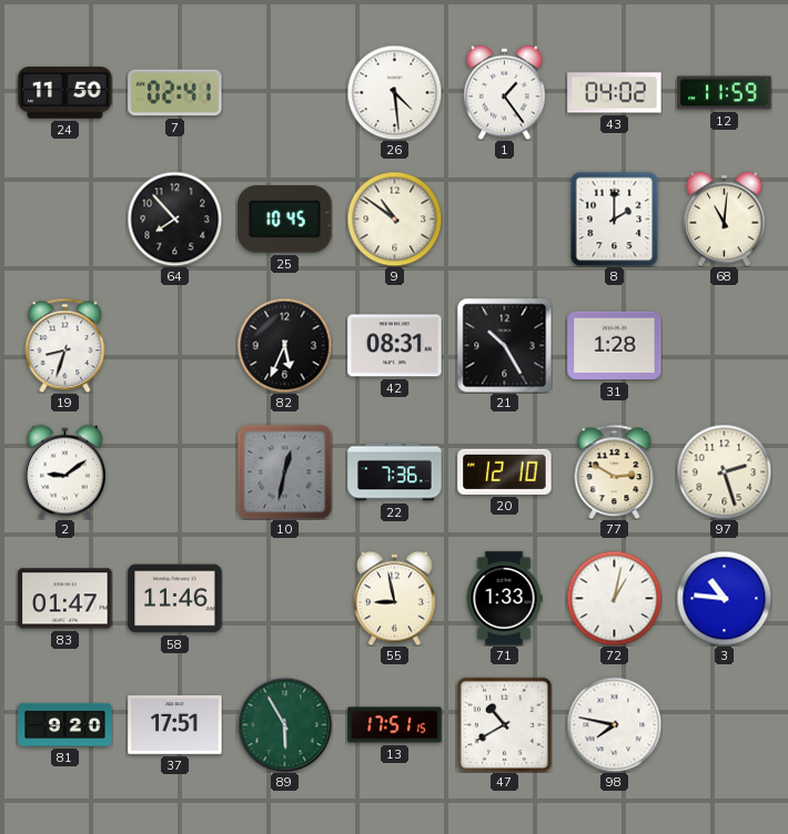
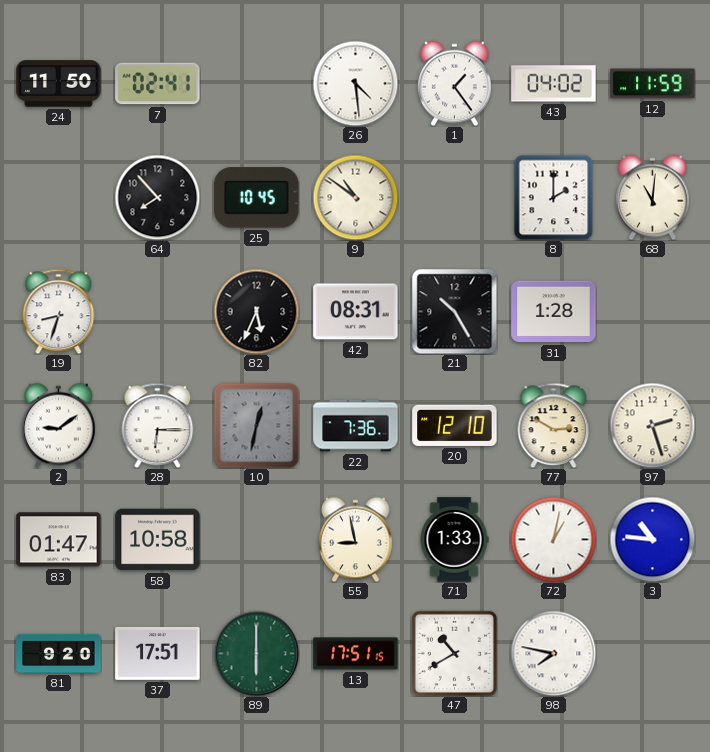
28: none -> 6:15 (158, 425)
58: 11:46 -> 10:58 (158, 540)
89: 5:55 -> 6:00 (256, 653)
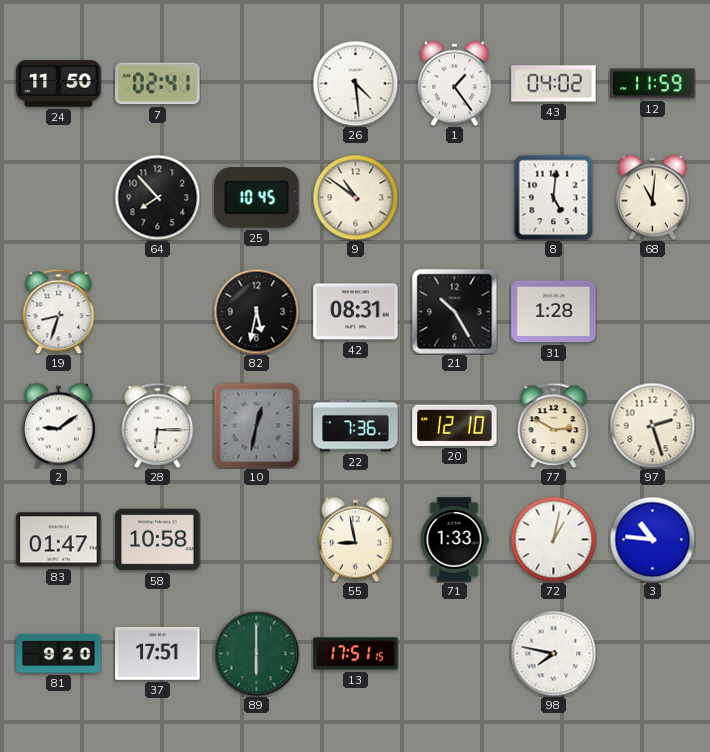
8: 2:00 -> 5:01 (554, 197)
82: 5:34 -> 5:32 (256, 311)
47: 10:40 -> none (454, 653)
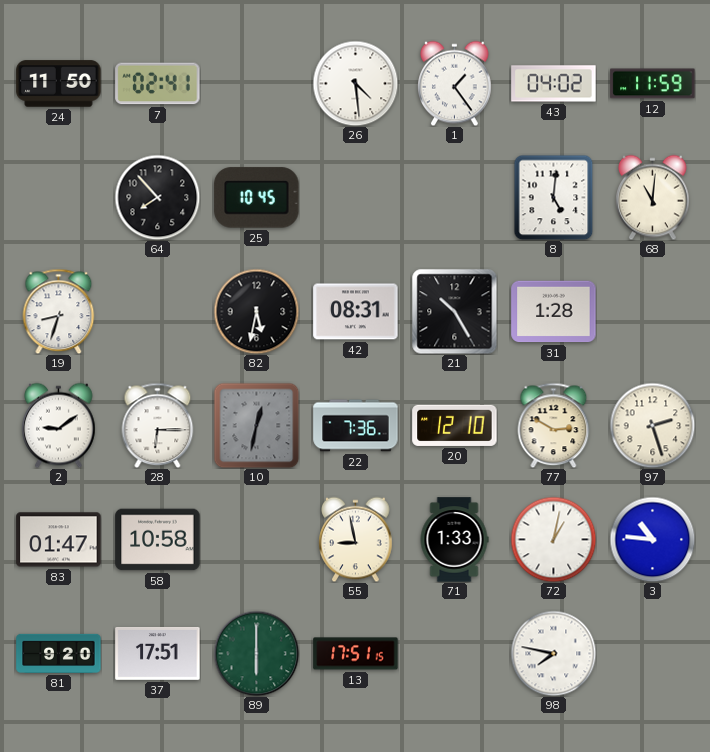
9: 10:51 -> none (355, 197)
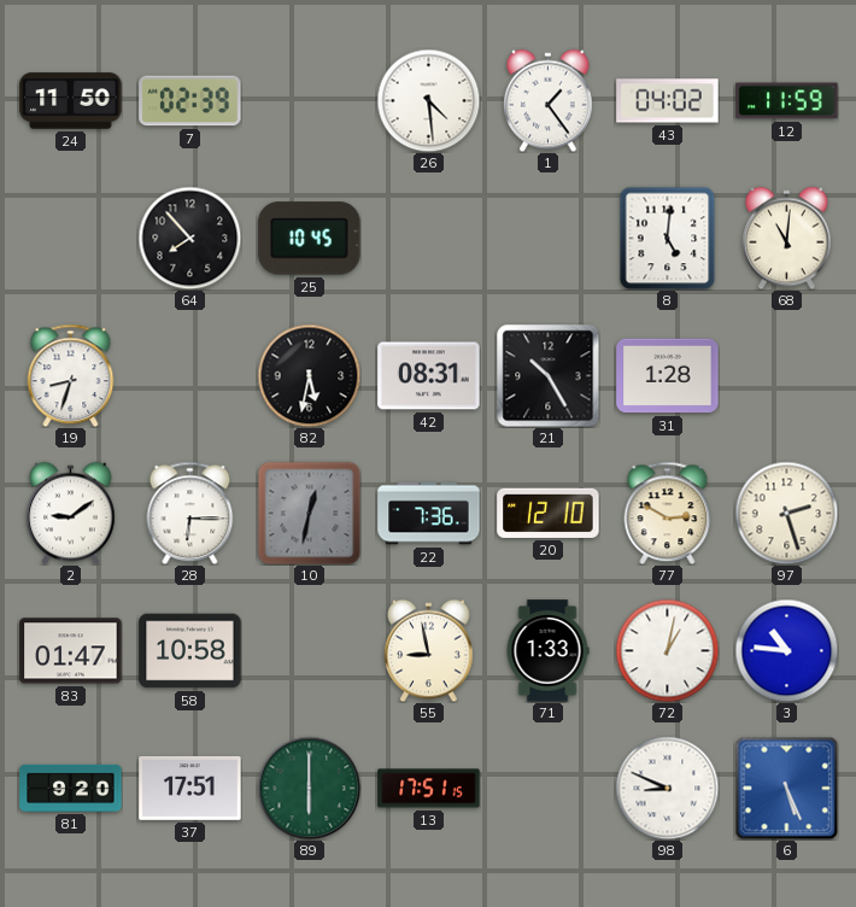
7: 02:41 -> 02:39 (190, 101)
98: 7:47 -> 8:49 (667, 788)
6: none -> 5:26 (786, 788)
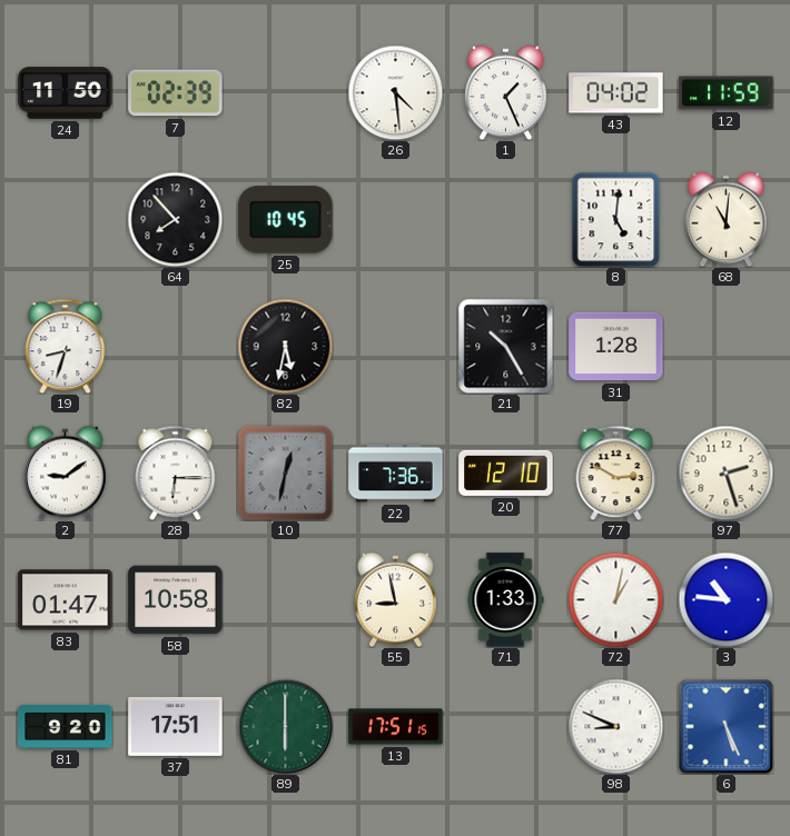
1: 1:24 -> 1:26 (506, 92)
42: 08:31 -> none (429, 376)
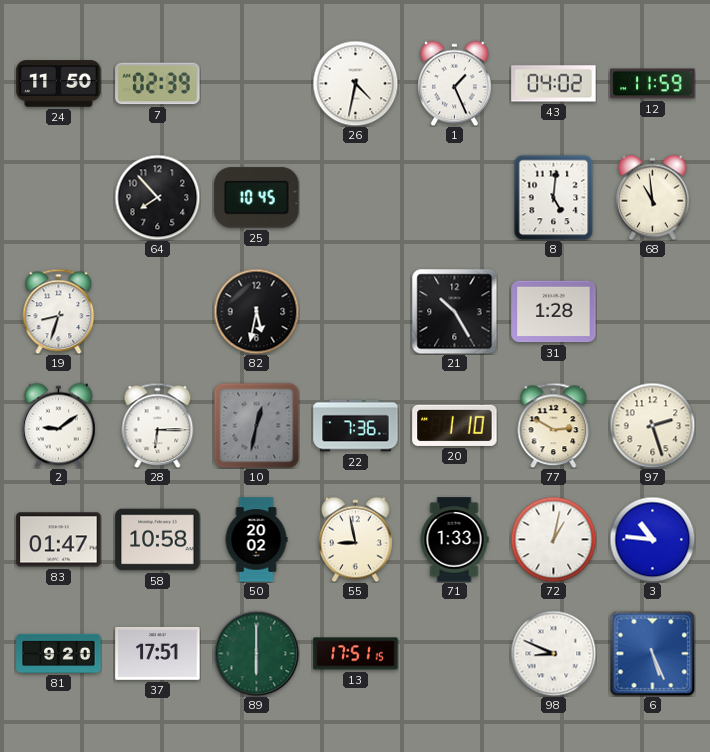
26: 4:29 -> 4:32 (355, 83)
68: 11:01 -> 10:59 (653, 197)
20: 12:10 -> 1:10 (455, 425)
50: none -> 20:02 (256, 540)
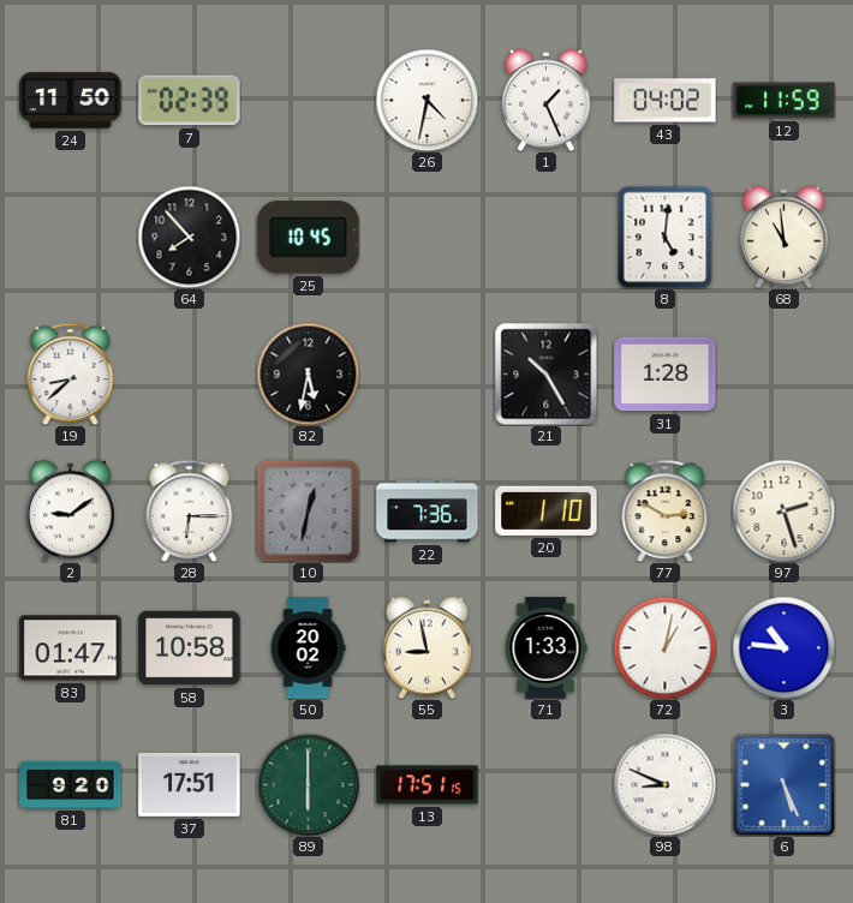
19: 8:33 -> 8:38 (71, 373)
